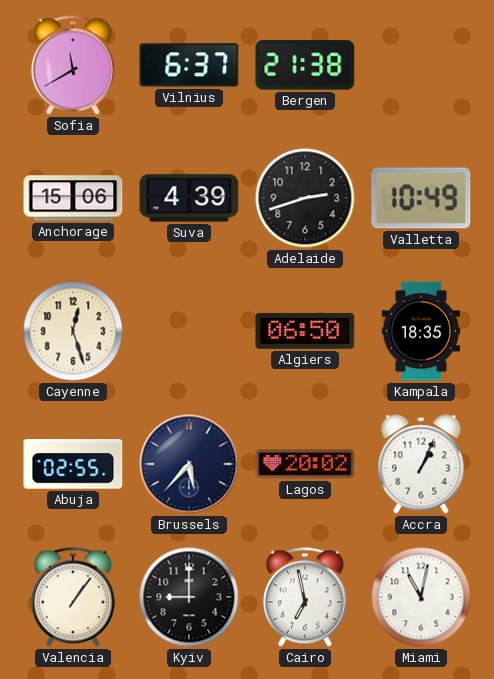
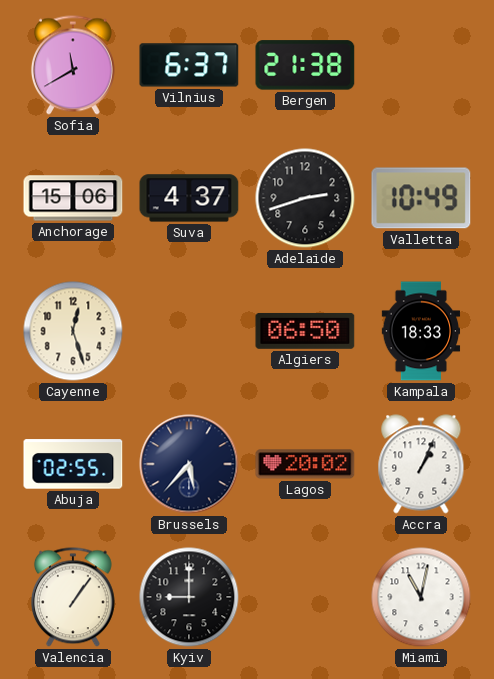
Suva: 4:39 -> 4:37 (189, 198)
Kampala: 18:35 -> 18:33 (421, 331)
Cairo: 6:58 -> none (305, 597)
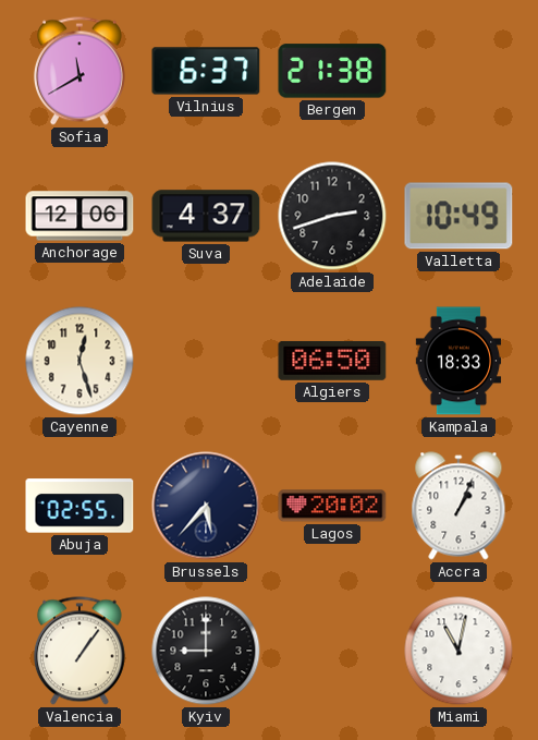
Anchorage: 15:06 -> 12:06 (80, 216)
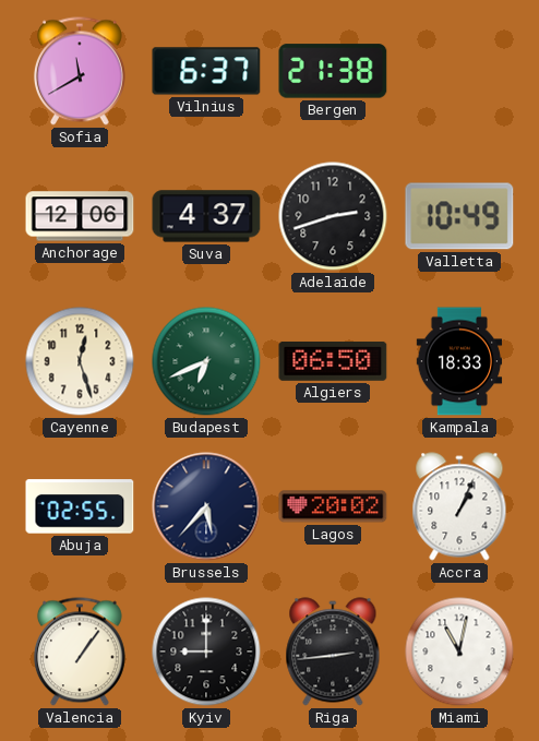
Budapest: none -> 6:41 (206, 361)
Riga: none -> 2:44 (333, 652)
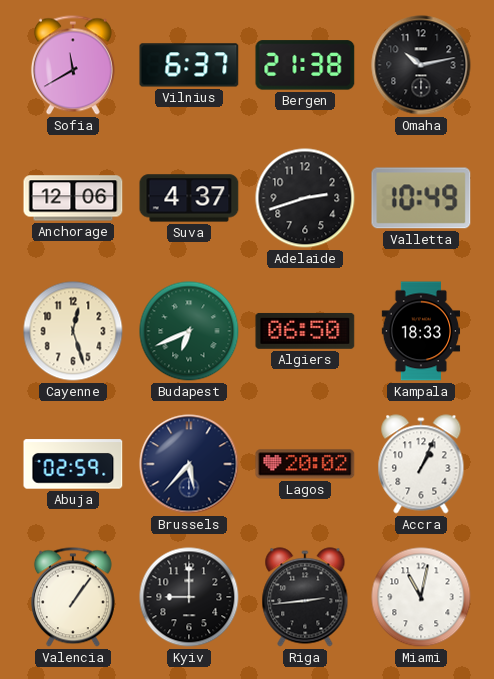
Omaha: none -> 10:13 (421, 65)
Abuja: 02:55 -> 02:59 (73, 464)
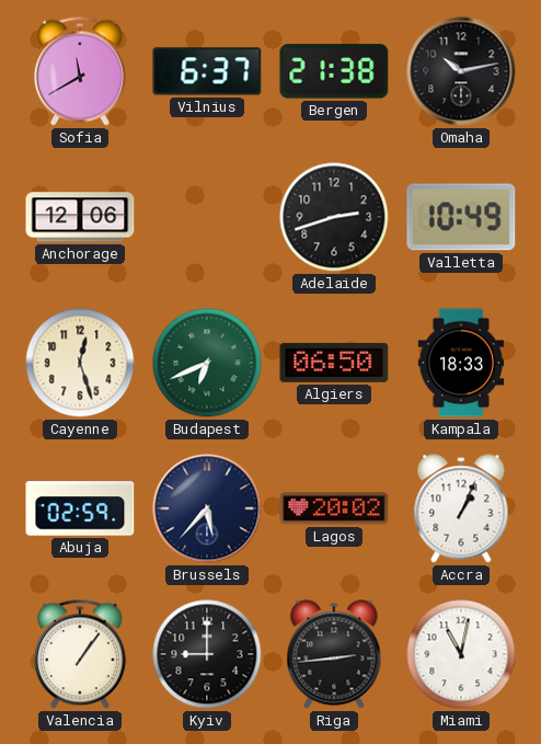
Suva: 4:37 -> none (189, 198)
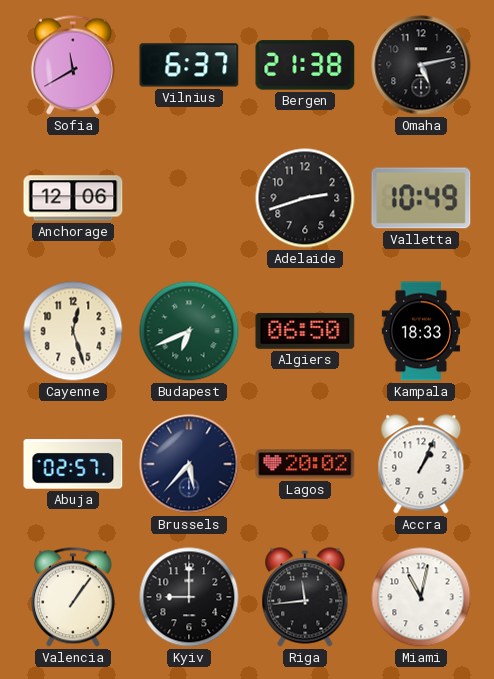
Omaha: 10:13 -> 5:13 (421, 65)
Abuja: 02:59 -> 02:57 (73, 464)
Riga: 2:44 -> 11:44 (305, 597)
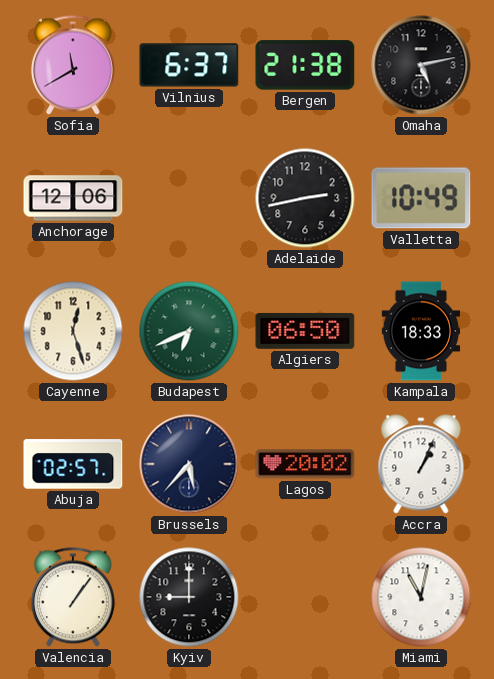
Adelaide: 2:42 -> 2:43 (305, 198)
Riga: 11:44 -> none (305, 597)
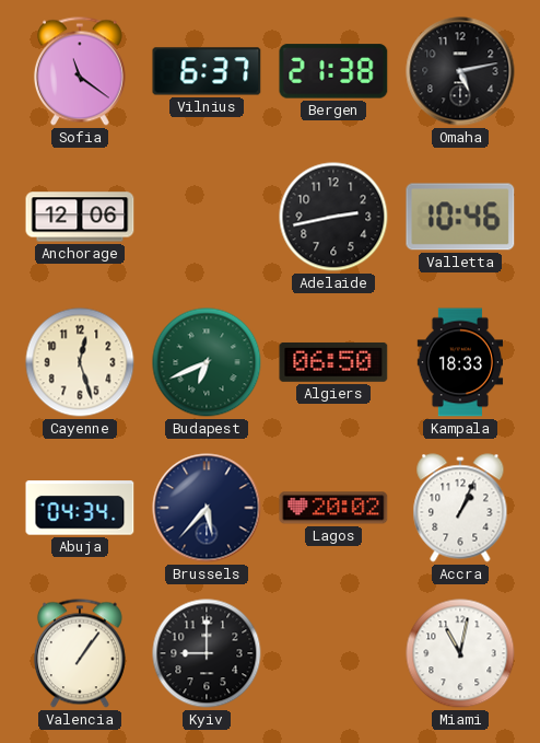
Sofia: 11:40 -> 11:21 (80, 71)
Valletta: 10:49 -> 10:46 (460, 217)
Abuja: 02:57 -> 04:34 (80, 508)
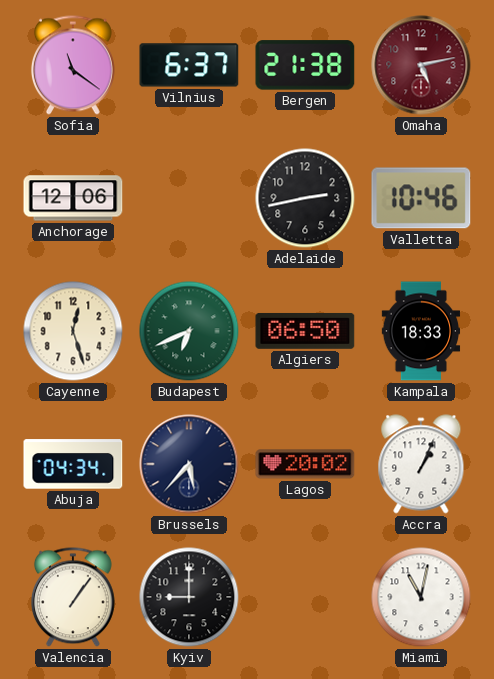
Omaha dial: black -> burgundy (421, 65)
